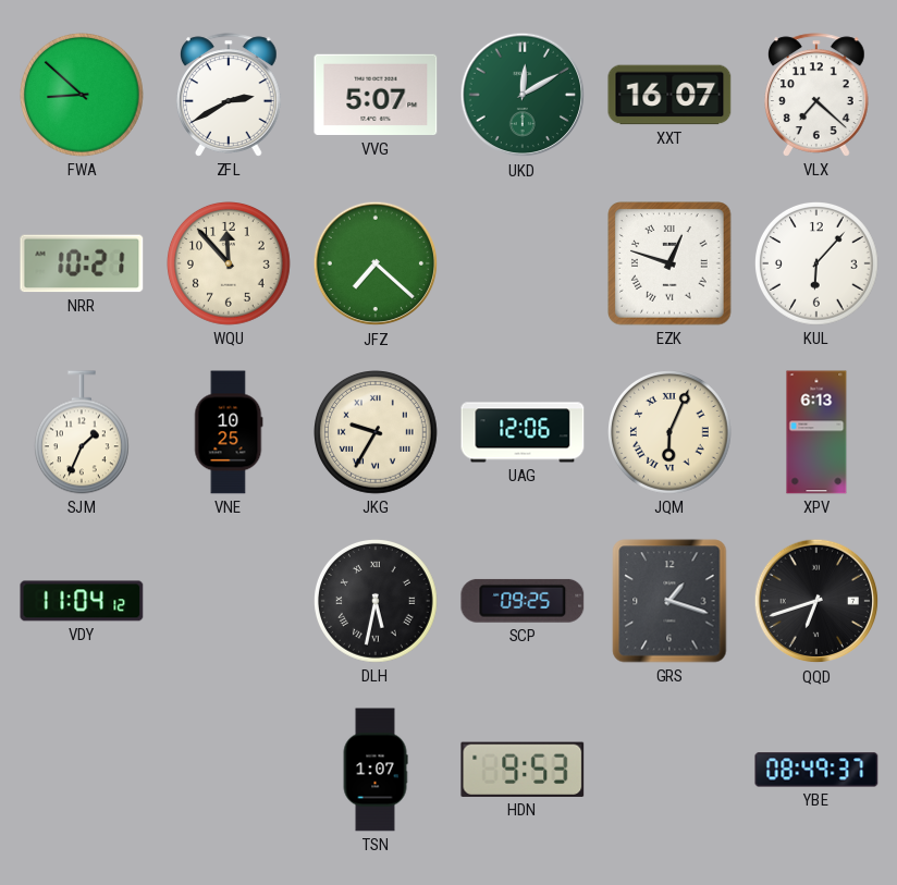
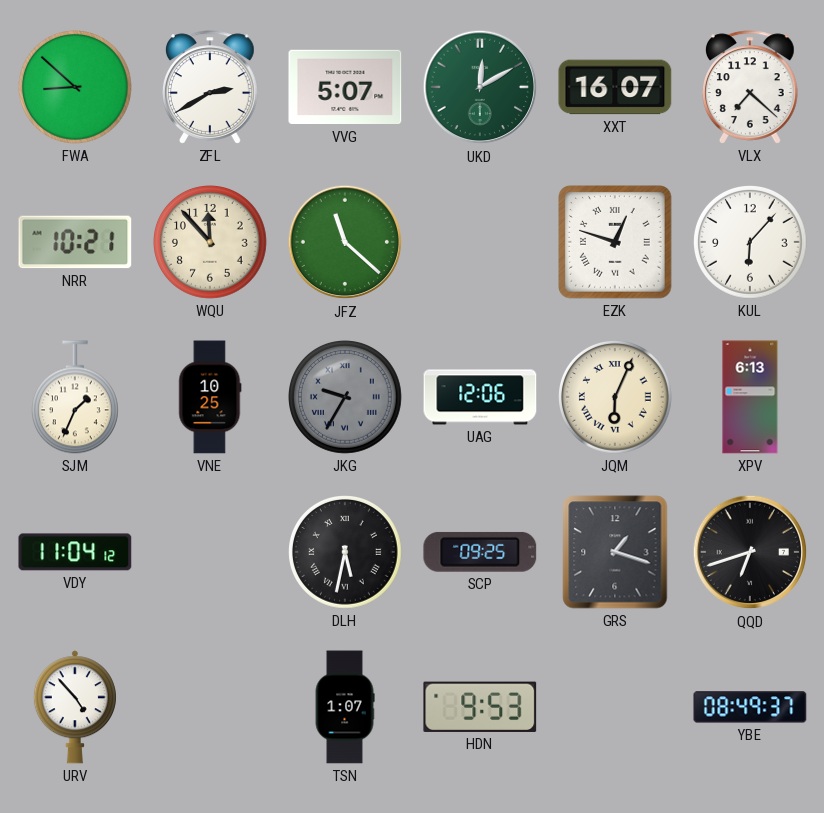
JFZ: 7:22 -> 11:22 (345, 242)
JKG dial: cream -> grey (346, 398)
URV: none -> 4:53 (75, 707)
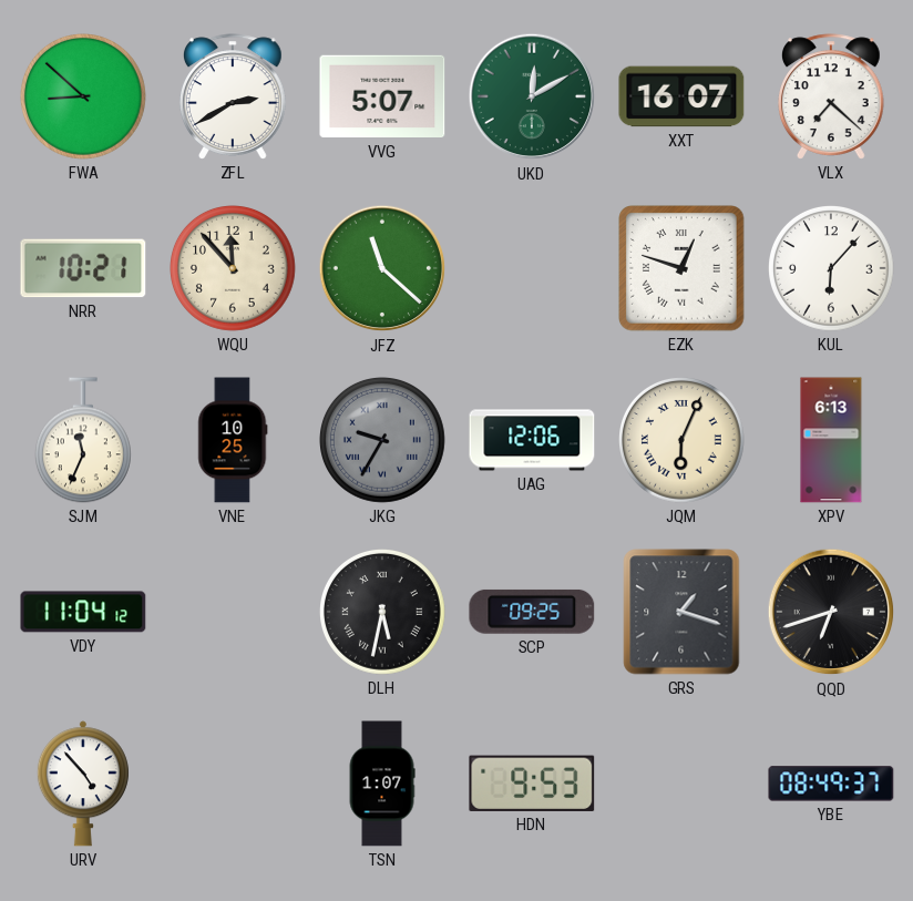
SJM: 1:34 -> 11:34 (83, 440)
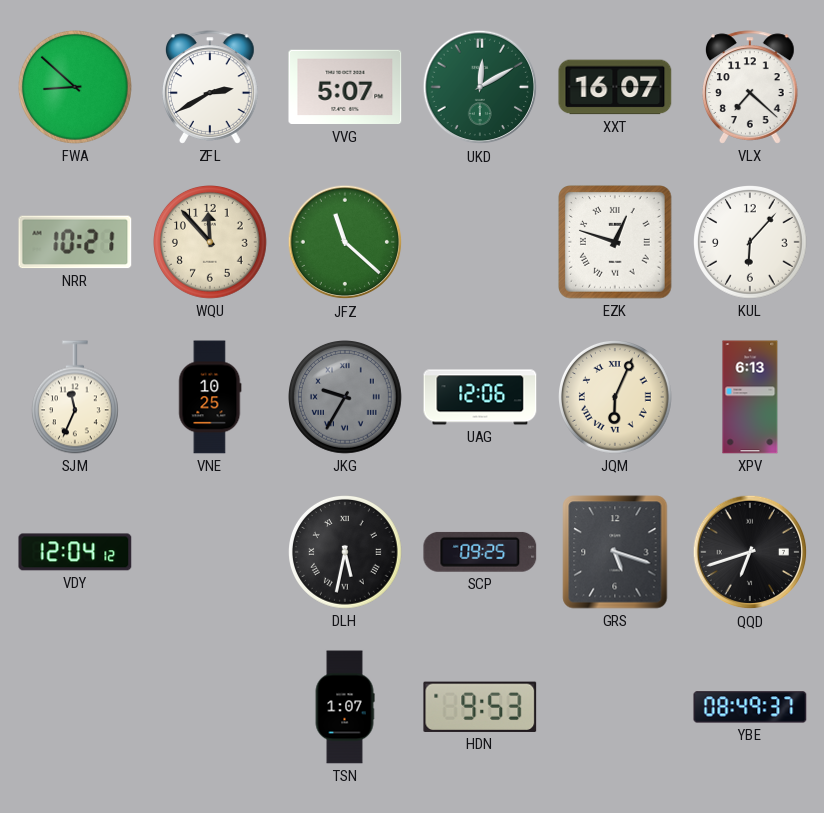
VDY: 11:04 -> 12:04 (75, 552)
GRS: 1:18 -> 5:18 (615, 552)
URV: 4:53 -> none (83, 784)
